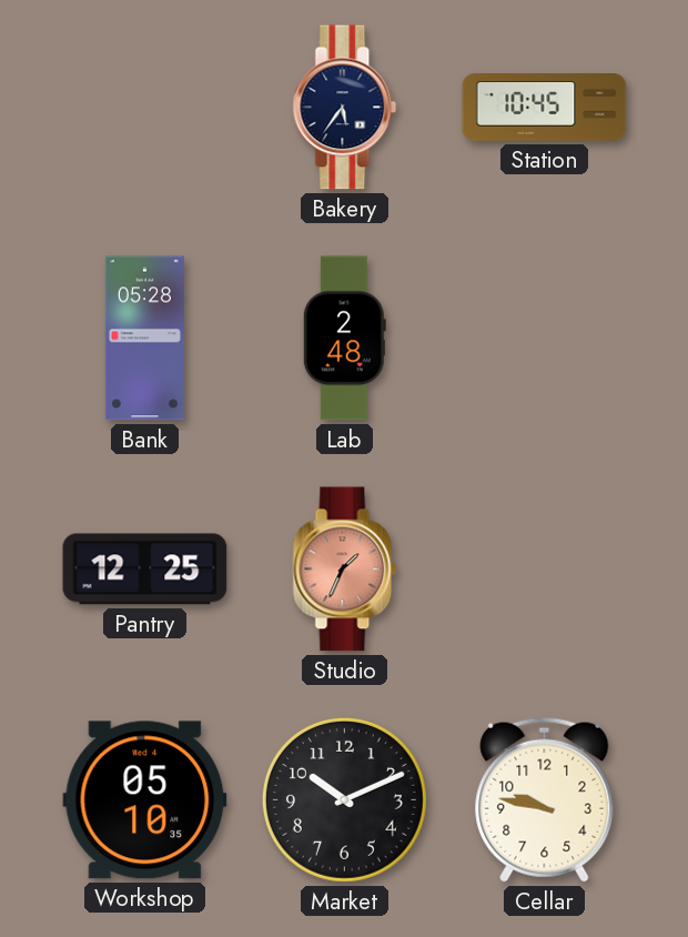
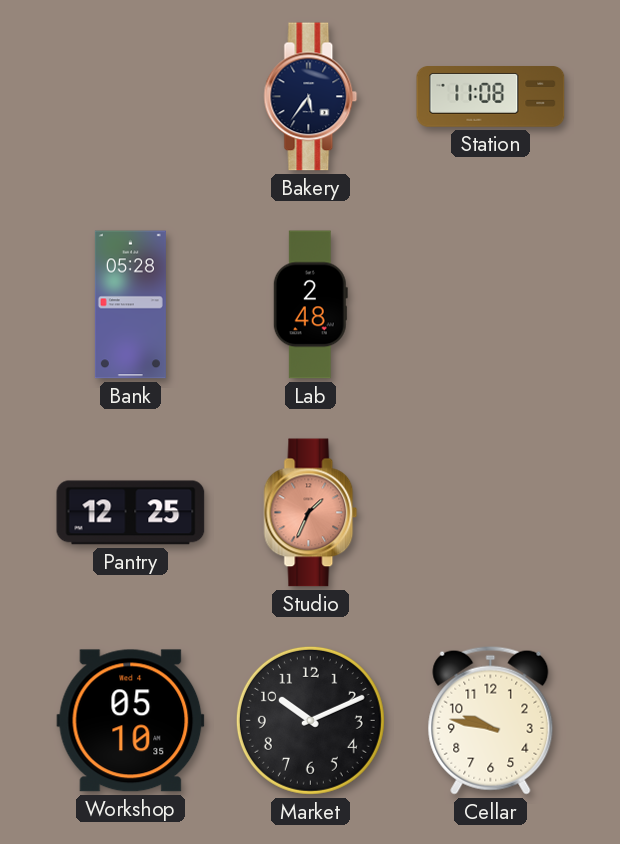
Station: 10:45 -> 11:08 (491, 97)
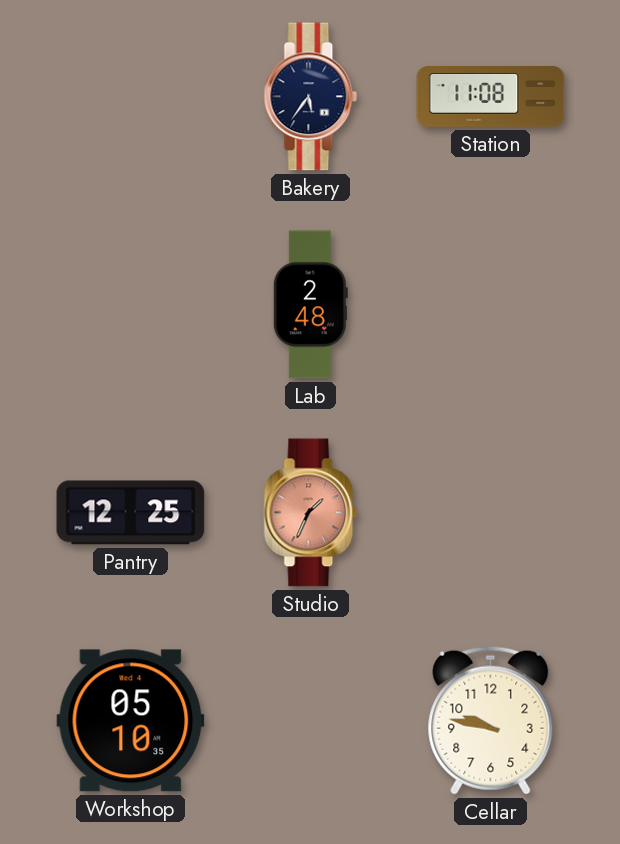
Bank: 05:28 -> none (130, 305)
Market: 10:11 -> none (310, 720)
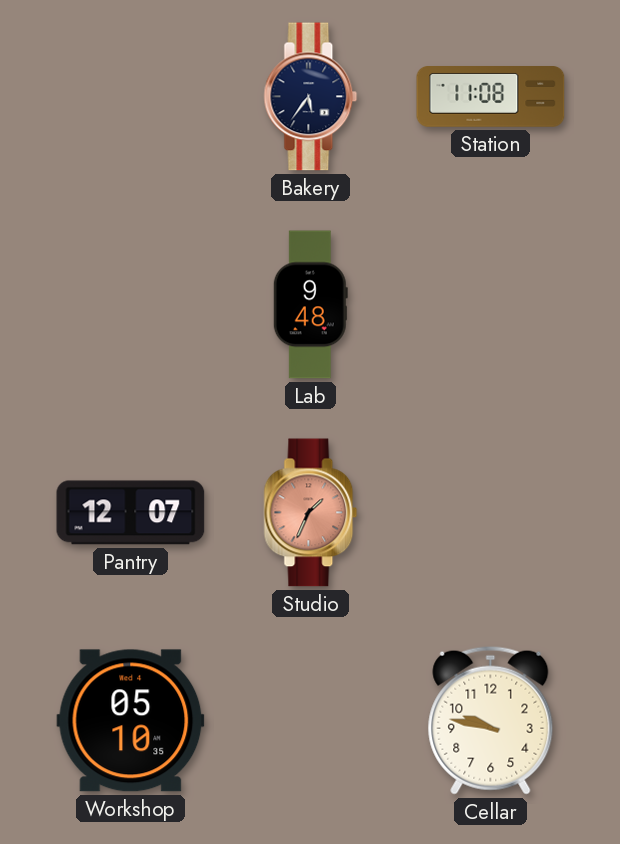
Lab: 2:48 -> 9:48 (310, 305)
Pantry: 12:25 -> 12:07 (131, 513)
